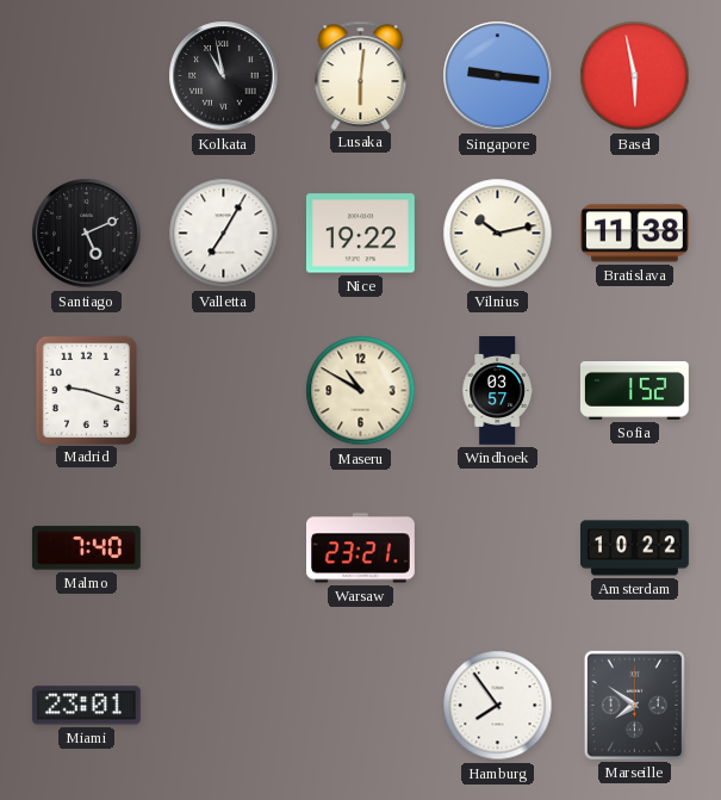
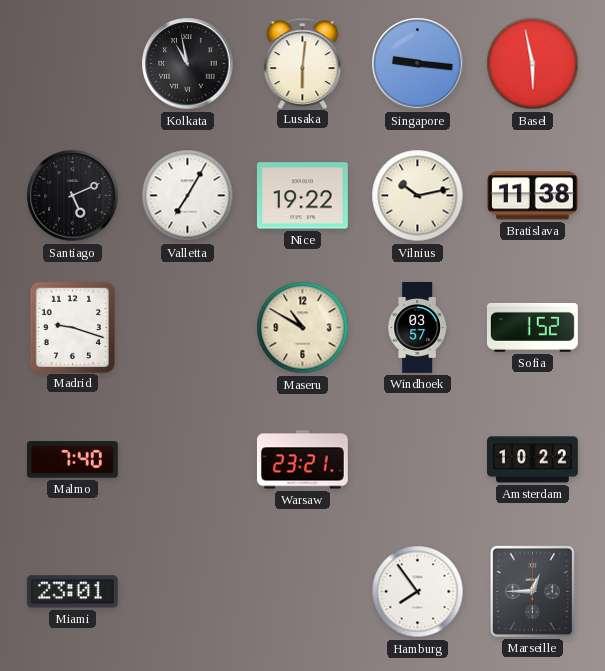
Marseille: 7:51 -> 12:45 (532, 591)
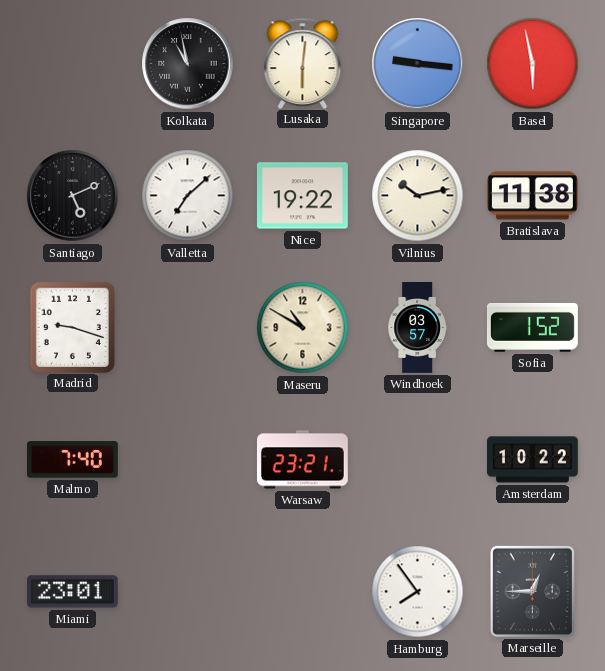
Valletta: 7:05 -> 7:08 (188, 196)
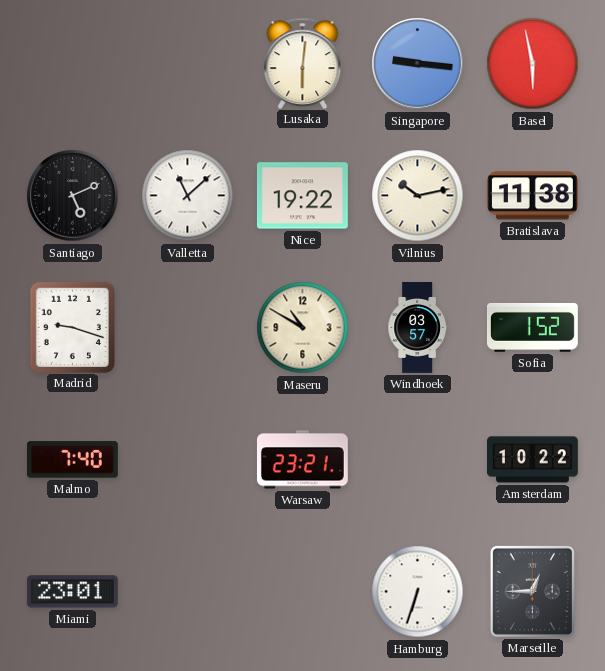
Kolkata: 10:58 -> none (188, 64)
Valletta: 7:08 -> 11:08 (188, 196)
Hamburg: 7:54 -> 6:33 (418, 592)
